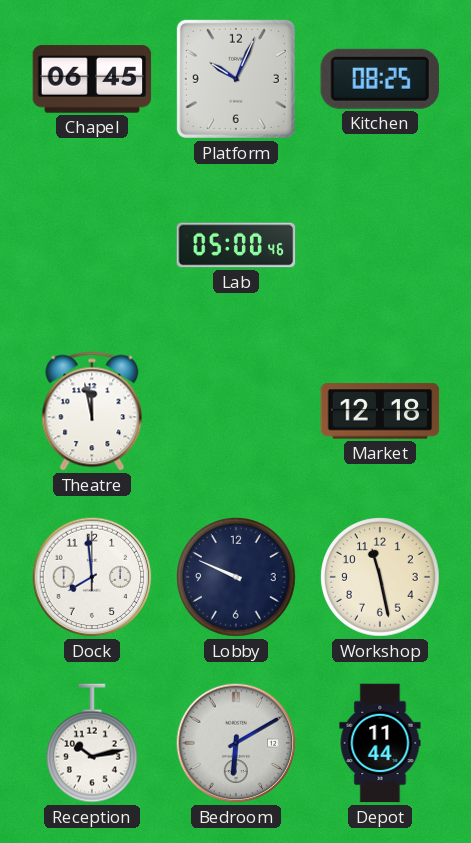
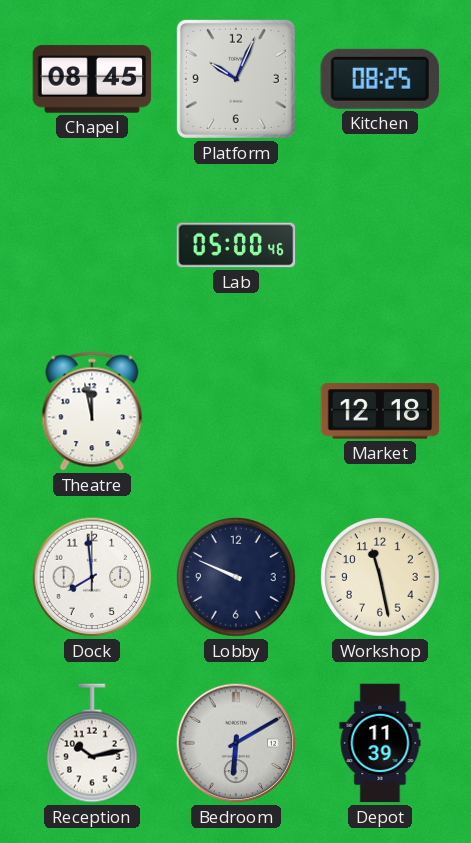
Chapel: 06:45 -> 08:45 (92, 79)
Depot: 11:44 -> 11:39 (380, 743)
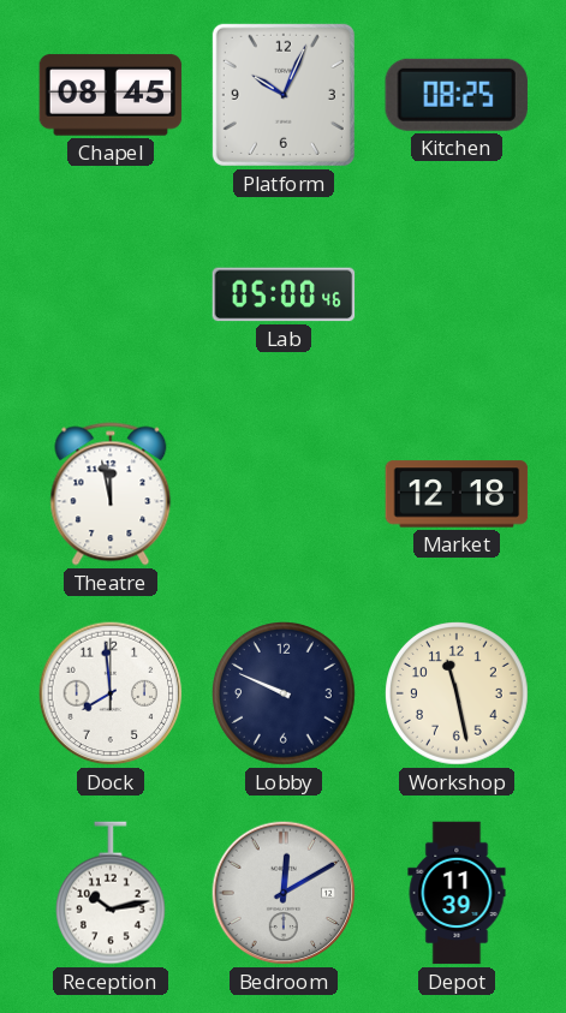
Bedroom: 6:10 -> 12:10 (284, 893)
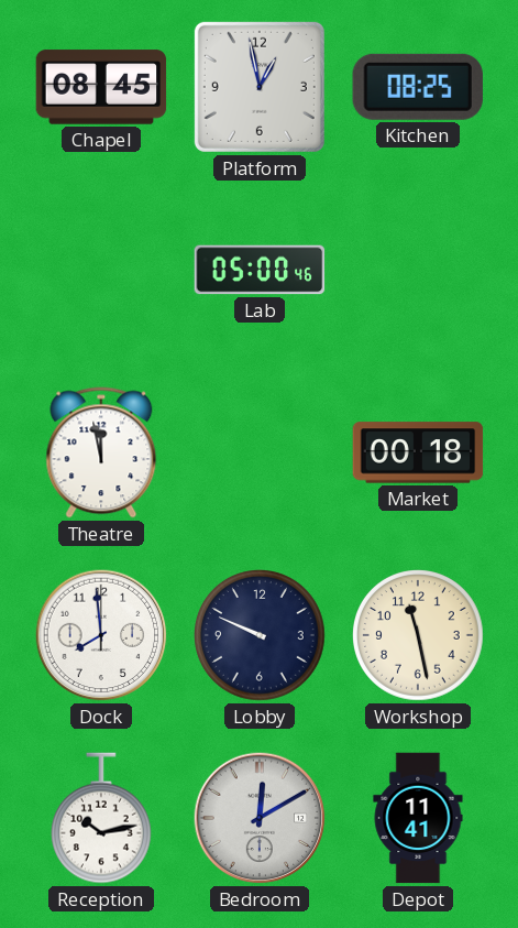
Platform: 10:04 -> 12:58 (260, 87)
Market: 12:18 -> 00:18 (418, 452)
Depot: 11:39 -> 11:41 (418, 818)
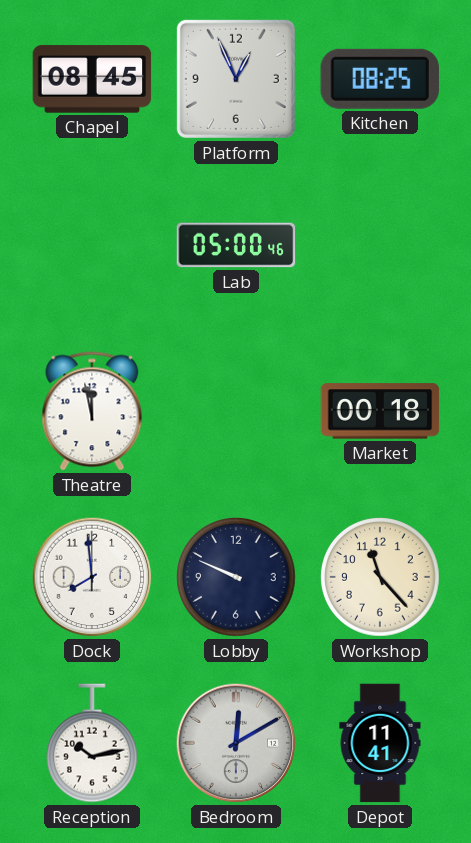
Platform: 12:58 -> 12:56 (236, 79)
Workshop: 11:28 -> 11:23 (381, 578)
